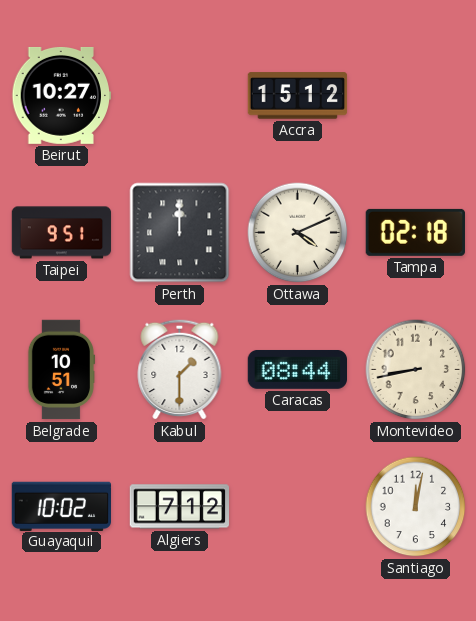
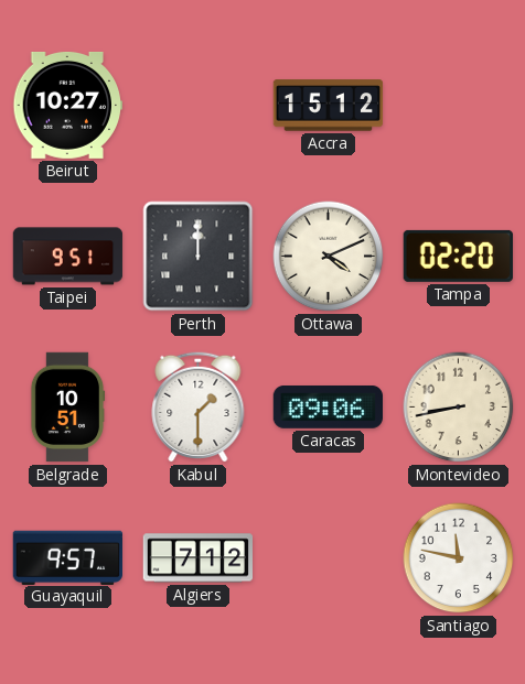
Tampa: 02:18 -> 02:20 (458, 256)
Caracas: 08:44 -> 09:06 (328, 406)
Guayaquil: 10:02 -> 9:57 (67, 557)
Santiago: 12:02 -> 11:47 (459, 558)
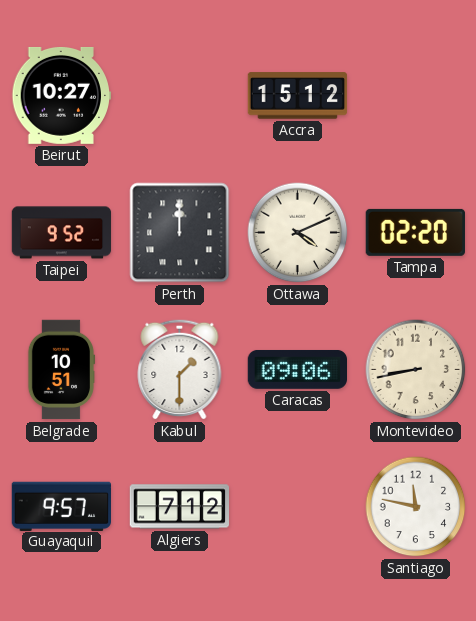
Taipei: 9:51 -> 9:52 (62, 233)
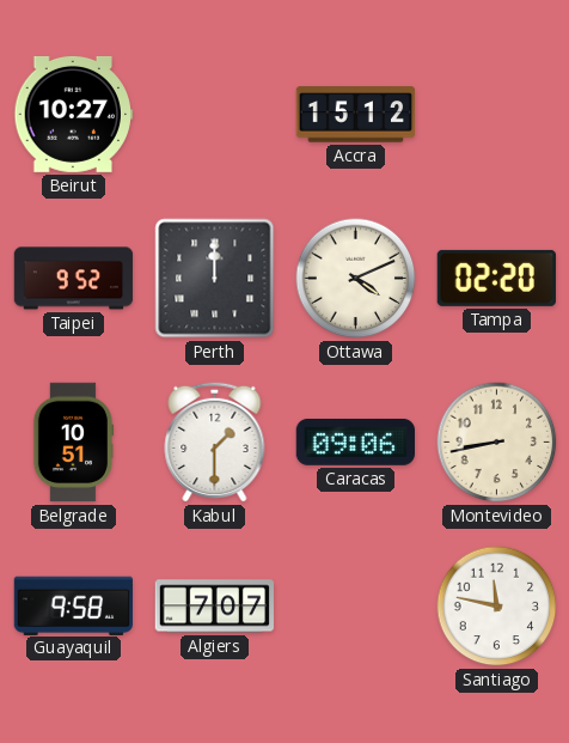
Guayaquil: 9:57 -> 9:58 (73, 605)
Algiers: 7:12 -> 7:07 (215, 607)
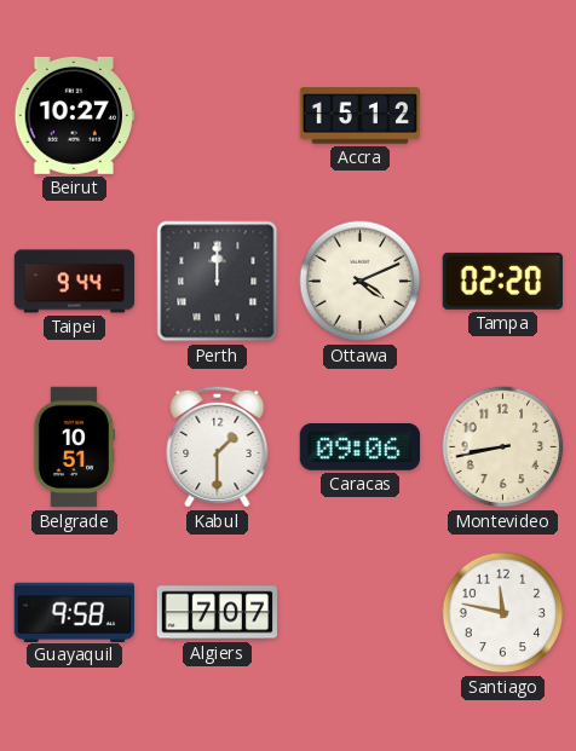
Taipei: 9:52 -> 9:44 (75, 282)
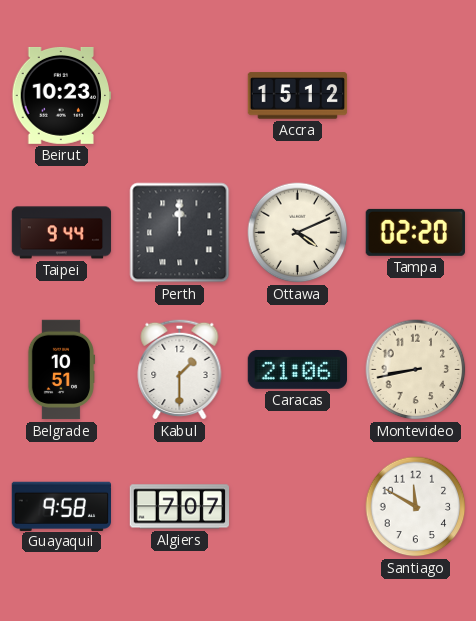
Beirut: 10:27 -> 10:23 (62, 95)
Caracas: 09:06 -> 21:06 (297, 369)
Santiago: 11:47 -> 11:50 (416, 507)
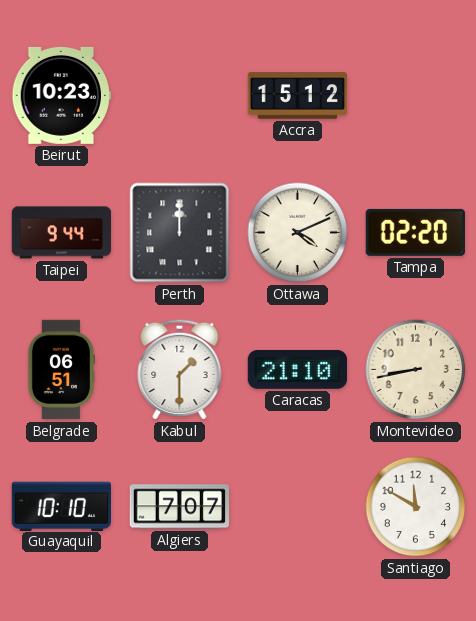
Belgrade: 10:51 -> 06:51 (61, 370)
Caracas: 21:06 -> 21:10 (297, 369)
Guayaquil: 9:58 -> 10:10 (61, 506)
